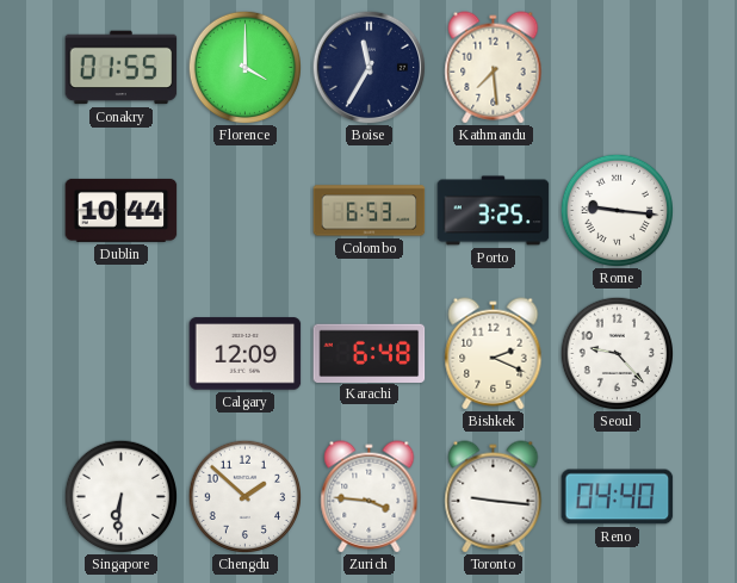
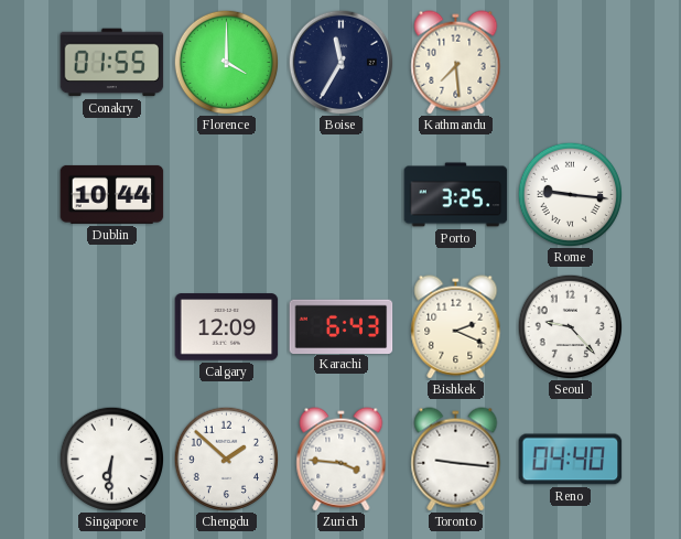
Colombo: 6:53 -> none (370, 211)
Karachi: 6:48 -> 6:43 (342, 326)
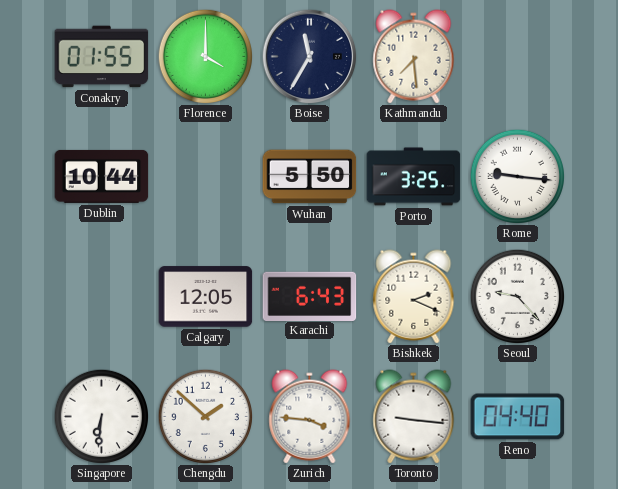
Wuhan: none -> 5:50 (310, 177)
Calgary: 12:09 -> 12:05 (206, 297)
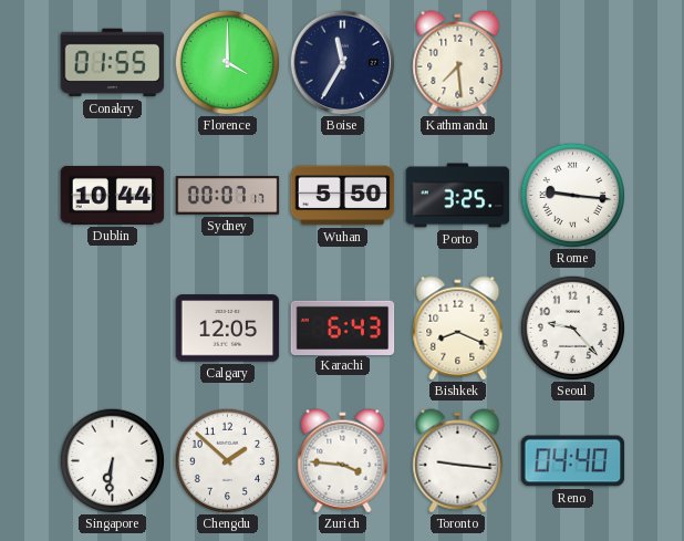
Sydney: none -> 00:07 (228, 196)
Bishkek: 2:19 -> 8:19 (458, 329)
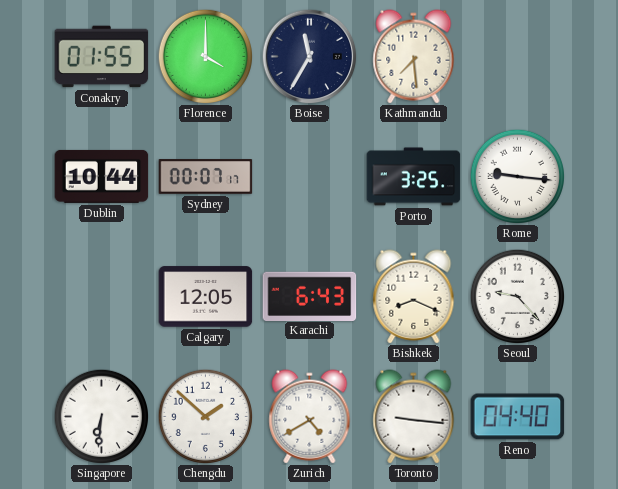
Wuhan: 5:50 -> none (343, 196)
Zurich: 3:46 -> 4:40 (310, 417)
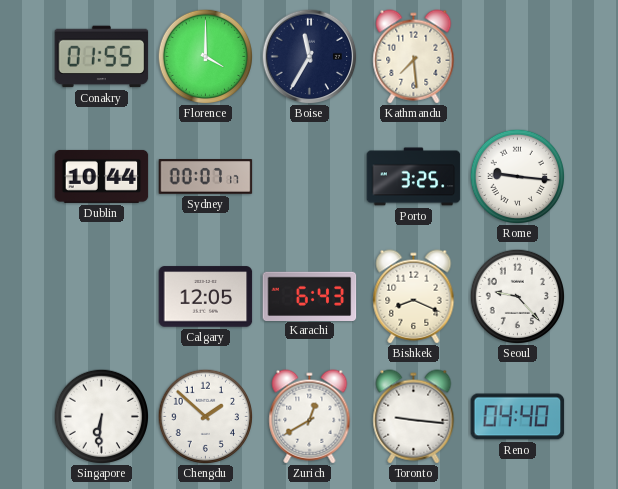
Zurich: 4:40 -> 12:40 (310, 417)
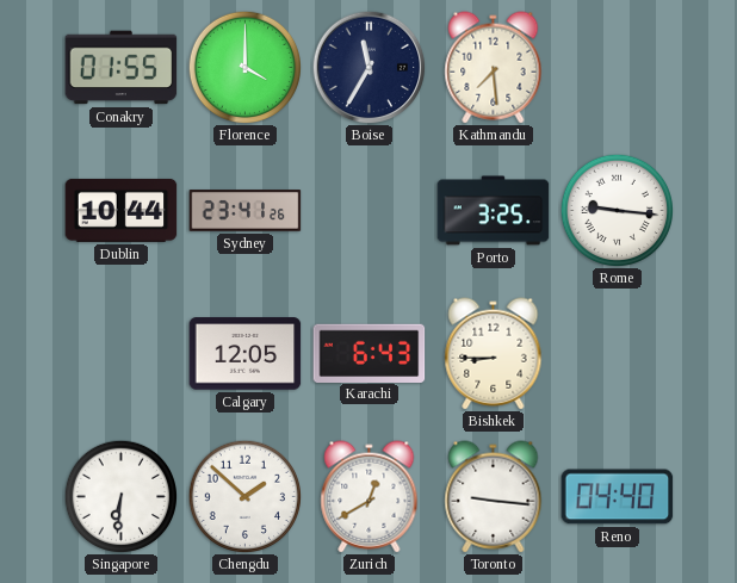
Sydney: 00:07 -> 23:41 (246, 211)
Bishkek: 8:19 -> 8:45 (494, 354)
Seoul: 9:23 -> none (517, 296)
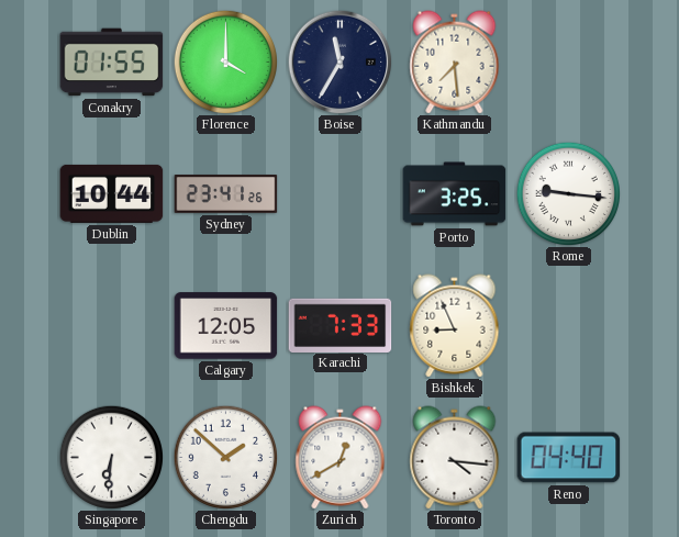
Karachi: 6:43 -> 7:33 (341, 325)
Bishkek: 8:45 -> 8:56 (455, 326)
Toronto: 9:16 -> 4:16 (455, 458)
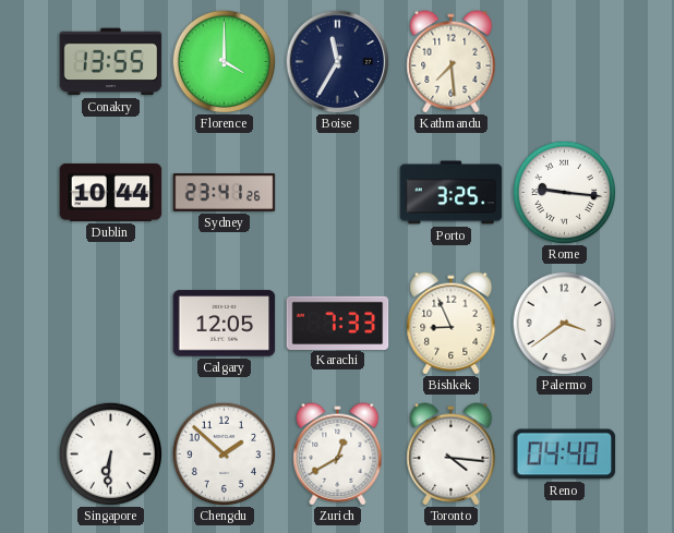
Conakry: 01:55 -> 13:55 (111, 62)
Palermo: none -> 3:39 (564, 323)
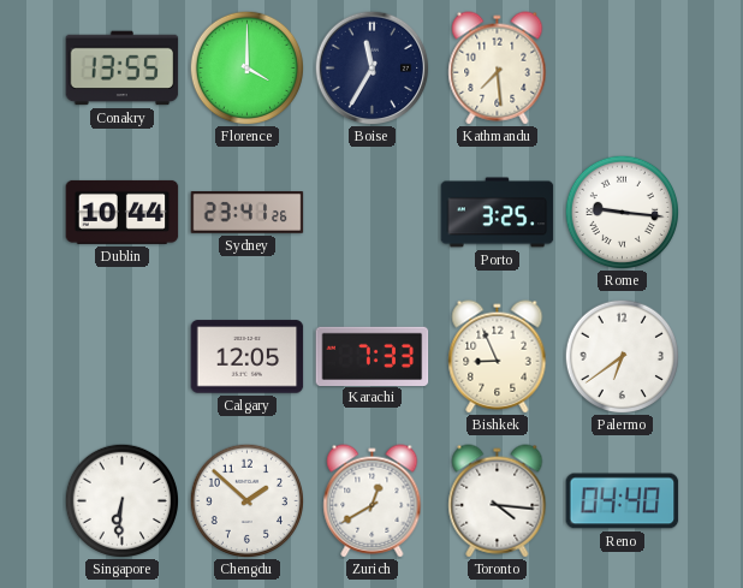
Palermo: 3:39 -> 6:39 (622, 356)
